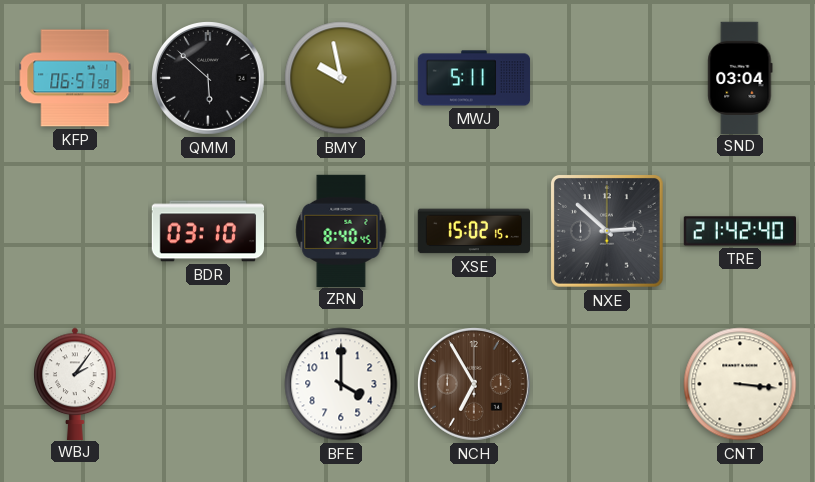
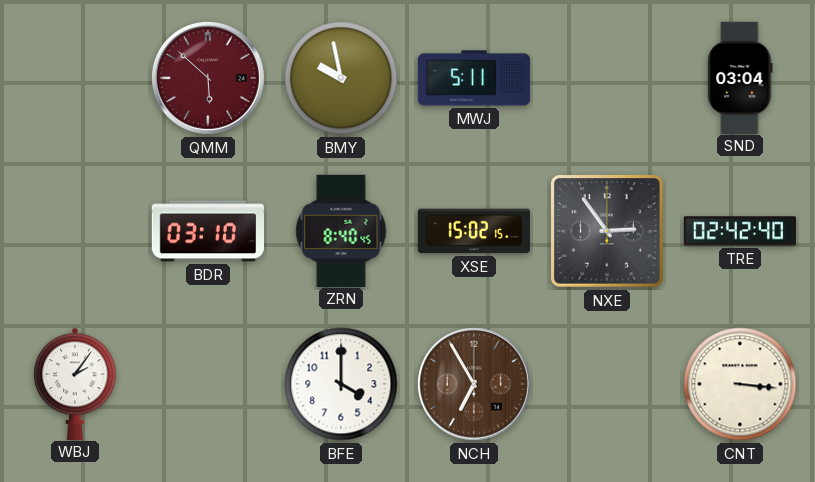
KFP: 06:57 -> none (75, 78)
QMM dial: black -> burgundy (209, 79)
NXE: 2:52 -> 2:54 (607, 231)
TRE: 21:42 -> 02:42 (739, 231)
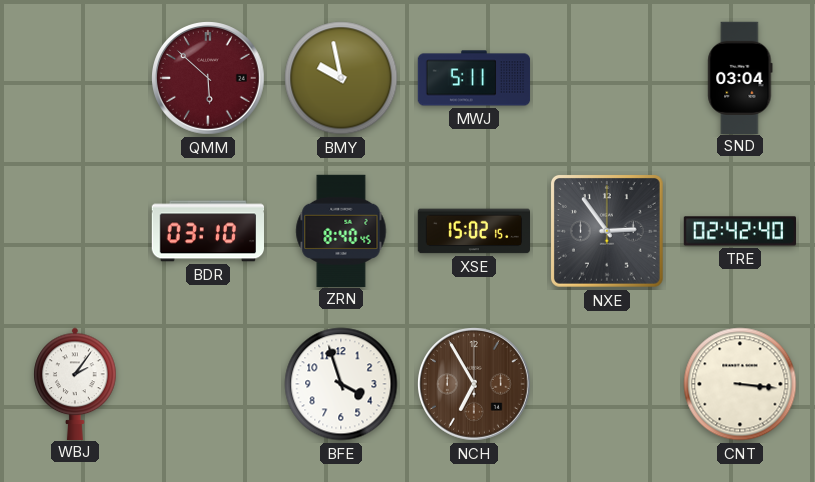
BFE: 4:00 -> 3:57 (341, 384)
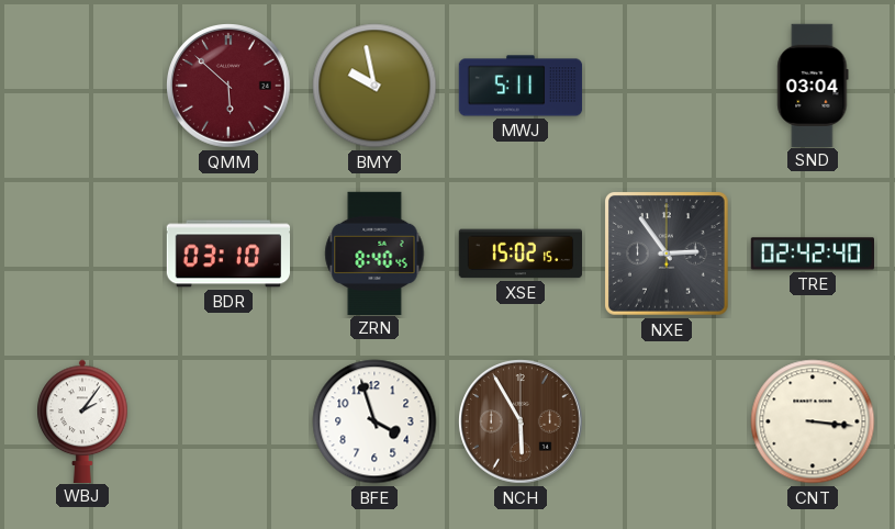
NCH: 6:55 -> 5:55 (522, 423)
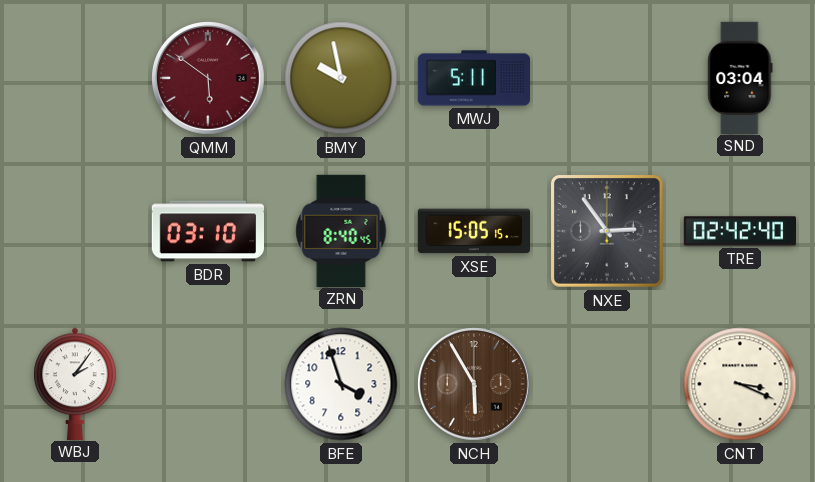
QMM: 5:52 -> 5:51 (209, 79)
XSE: 15:02 -> 15:05 (473, 231)
CNT: 3:16 -> 3:19 (740, 384)
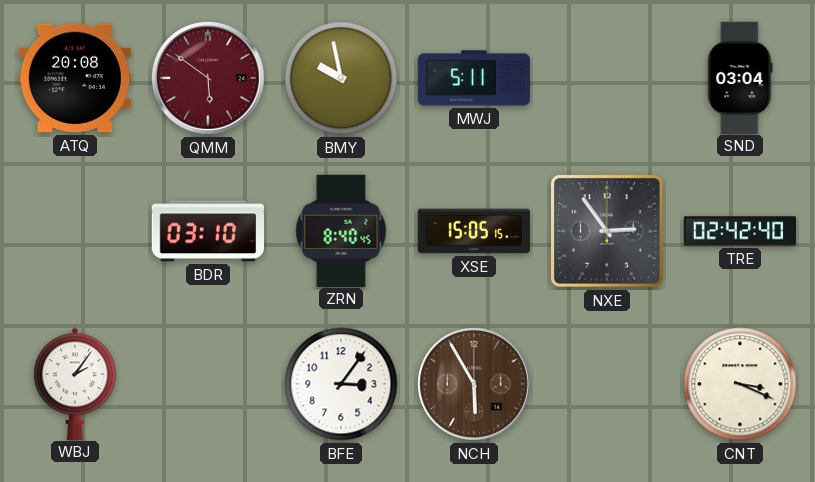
ATQ: none -> 20:08 (74, 78)
BFE: 3:57 -> 3:06 (341, 384)
